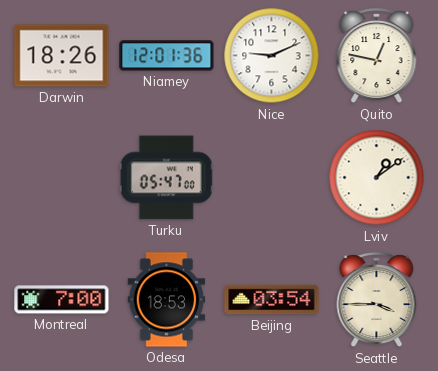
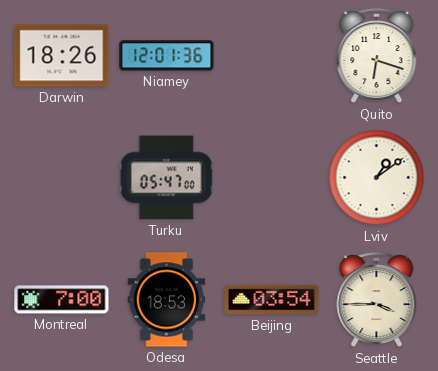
Nice: 9:11 -> none (272, 56)
Quito: 12:47 -> 6:18 (377, 56)
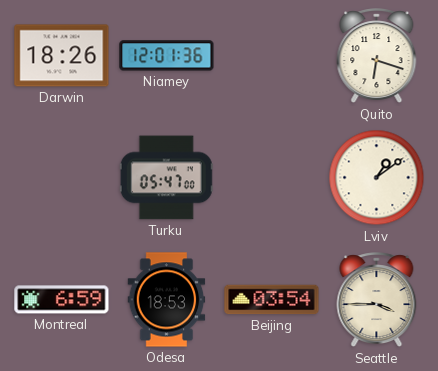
Montreal: 7:00 -> 6:59 (62, 300)
